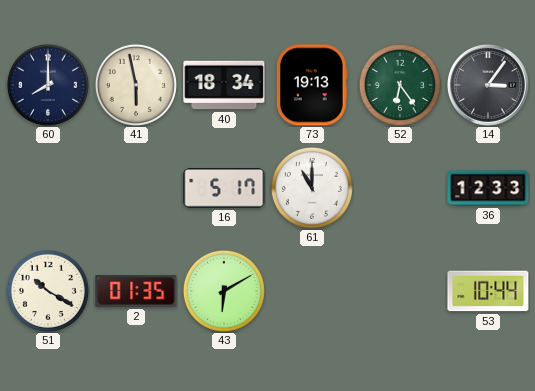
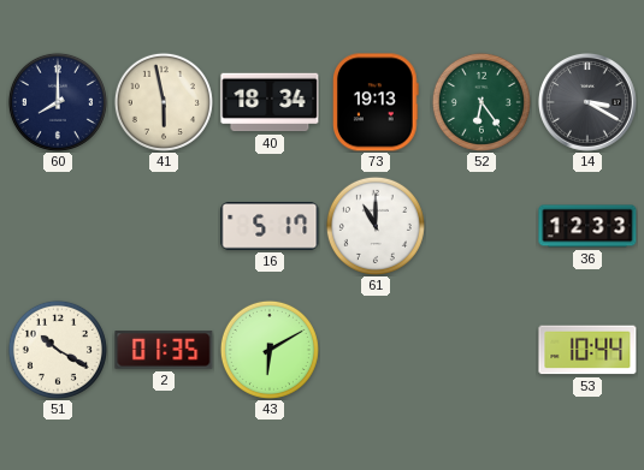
14: 3:06 -> 3:20 (589, 103)
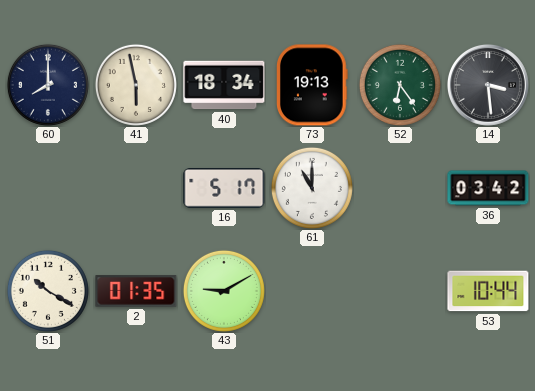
14: 3:20 -> 3:29 (489, 86)
36: 12:33 -> 03:42 (488, 188)
43: 6:10 -> 9:10 (224, 291)
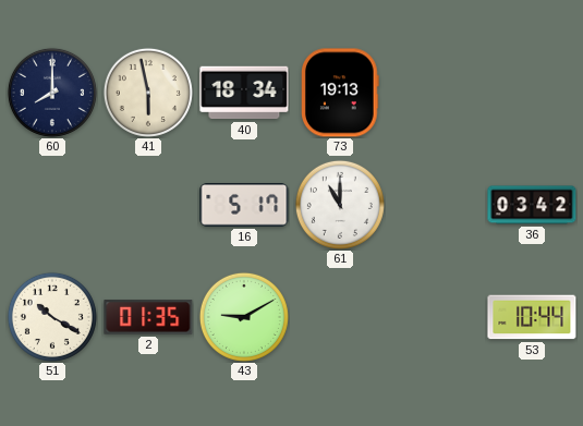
52: 6:24 -> none (400, 85)
14: 3:29 -> none (489, 86)
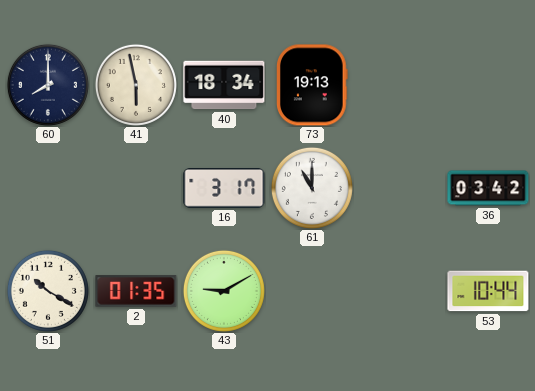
16: 5:17 -> 3:17 (224, 189)
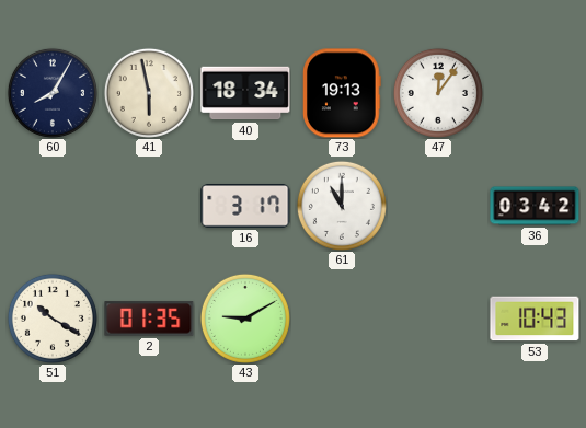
60: 8:00 -> 8:05 (53, 93)
47: none -> 12:06 (438, 93)
53: 10:44 -> 10:43 (535, 319)
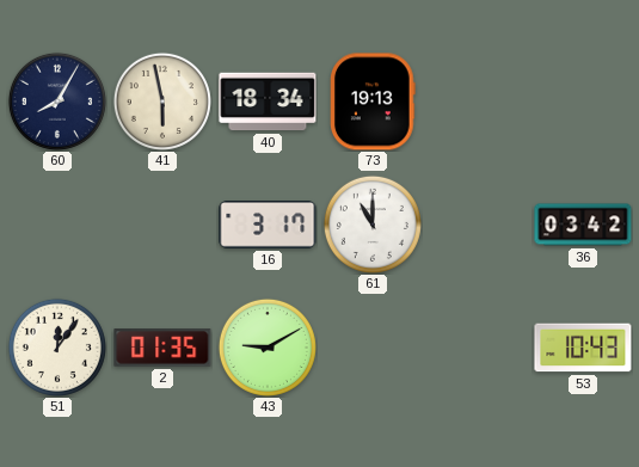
47: 12:06 -> none (438, 93)
51: 10:20 -> 12:06 (57, 348)
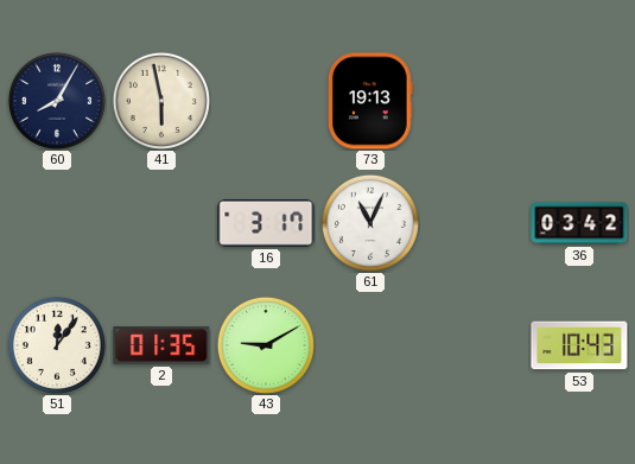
40: 18:34 -> none (268, 102)
61: 11:00 -> 11:04 (370, 223)
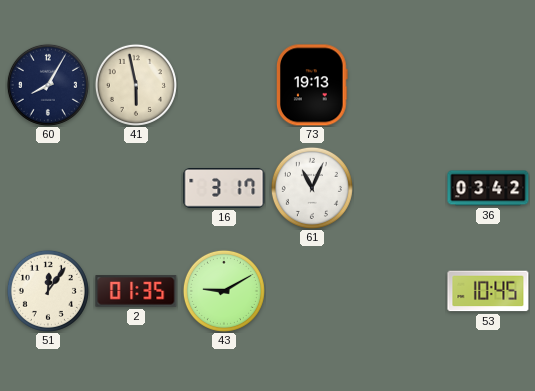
53: 10:43 -> 10:45 (488, 291)
